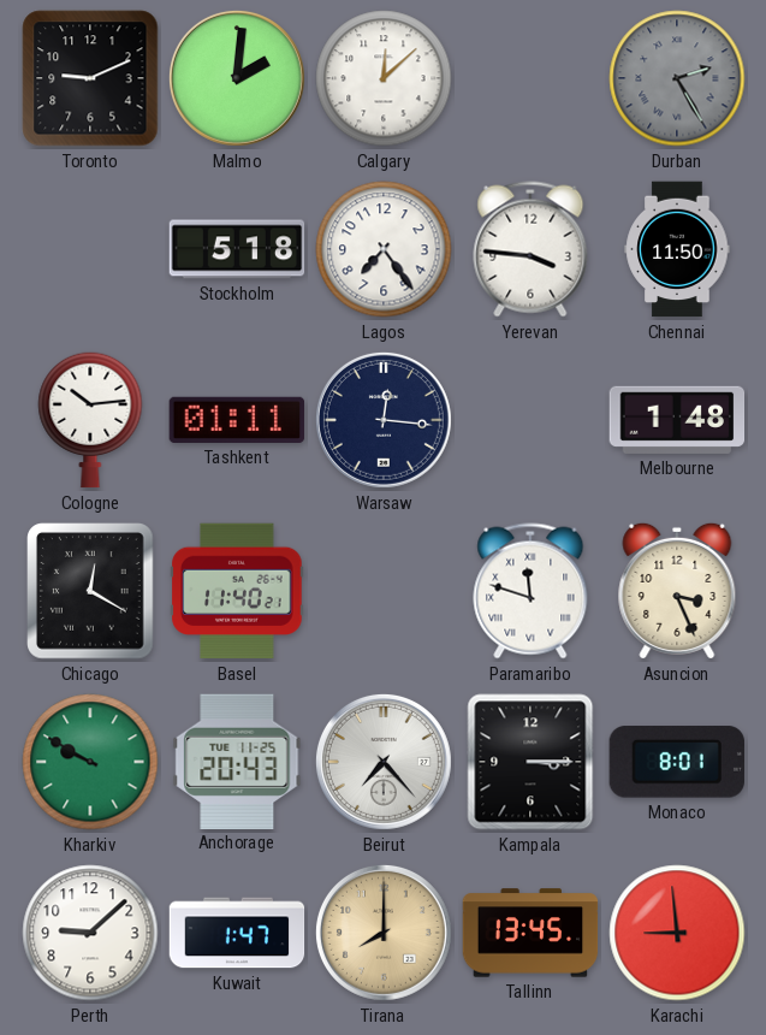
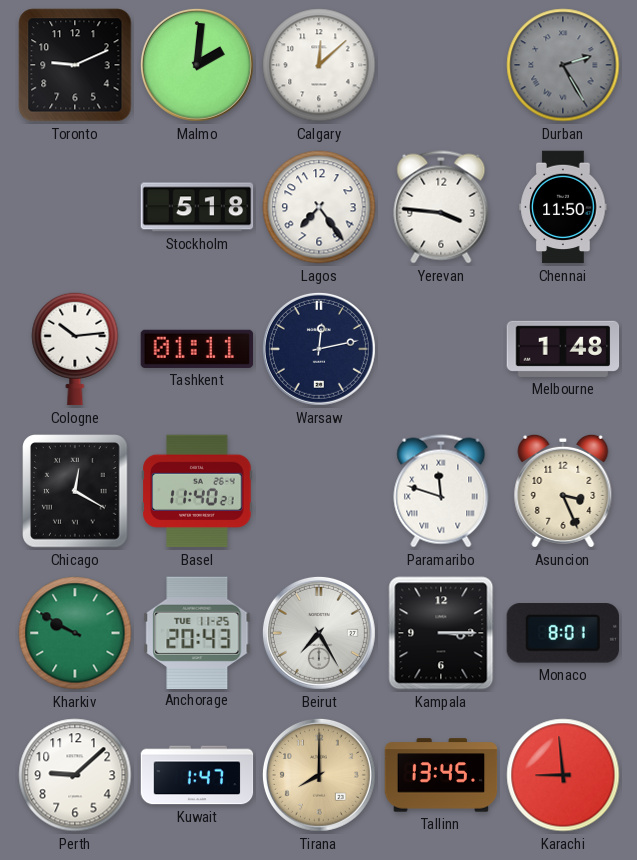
Warsaw: 12:16 -> 12:13 (319, 349)
Beirut: 7:23 -> 7:25 (319, 633)
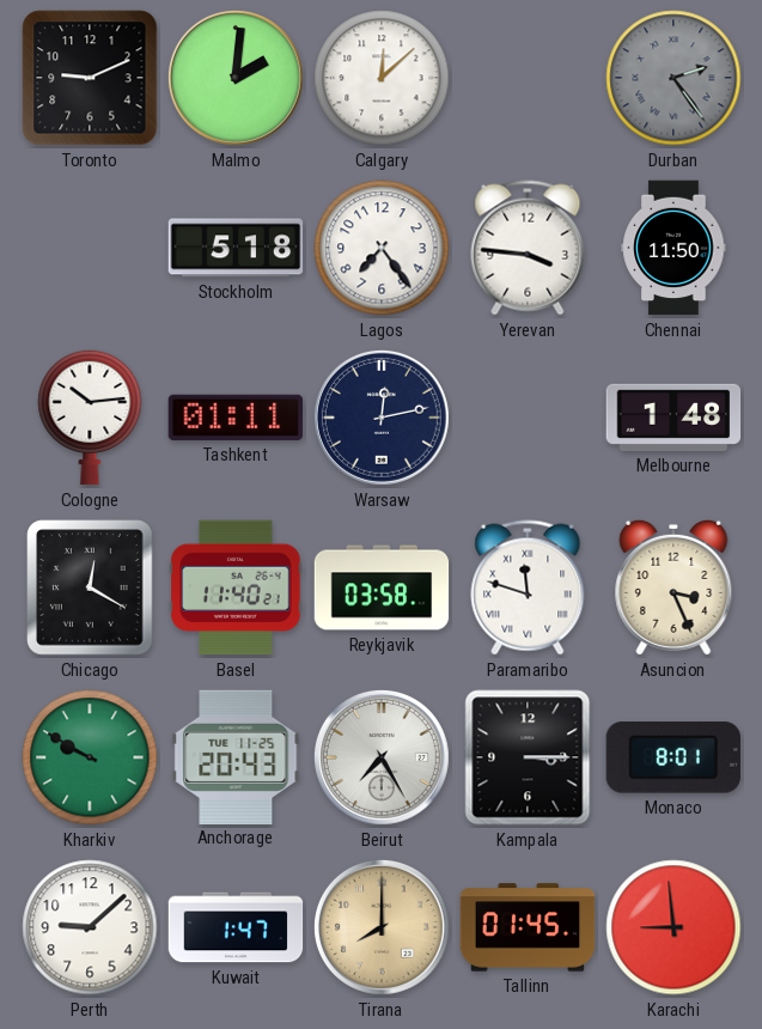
Durban: 2:25 -> 2:24 (673, 78)
Reykjavik: none -> 03:58 (382, 587)
Tallinn: 13:45 -> 01:45 (528, 927)
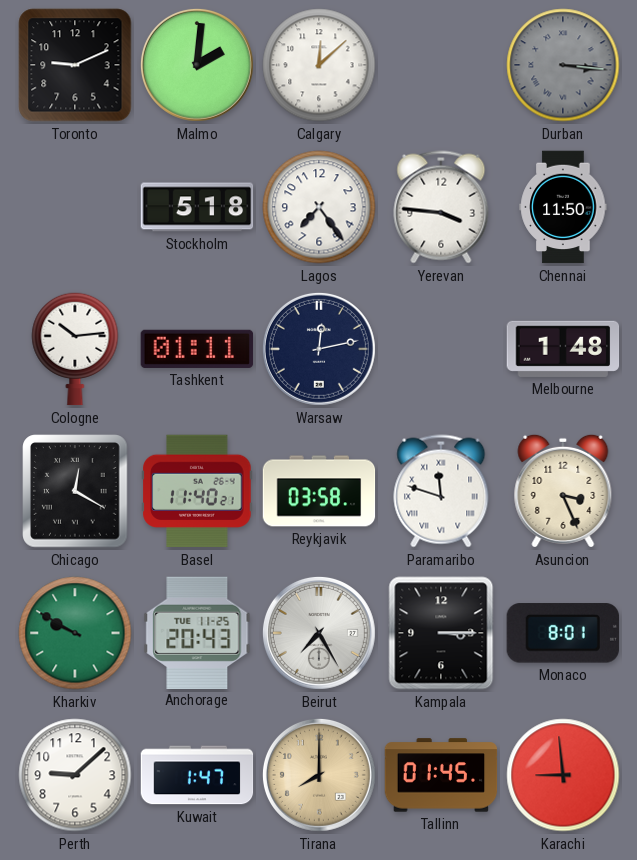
Durban: 2:24 -> 3:16 (563, 65)
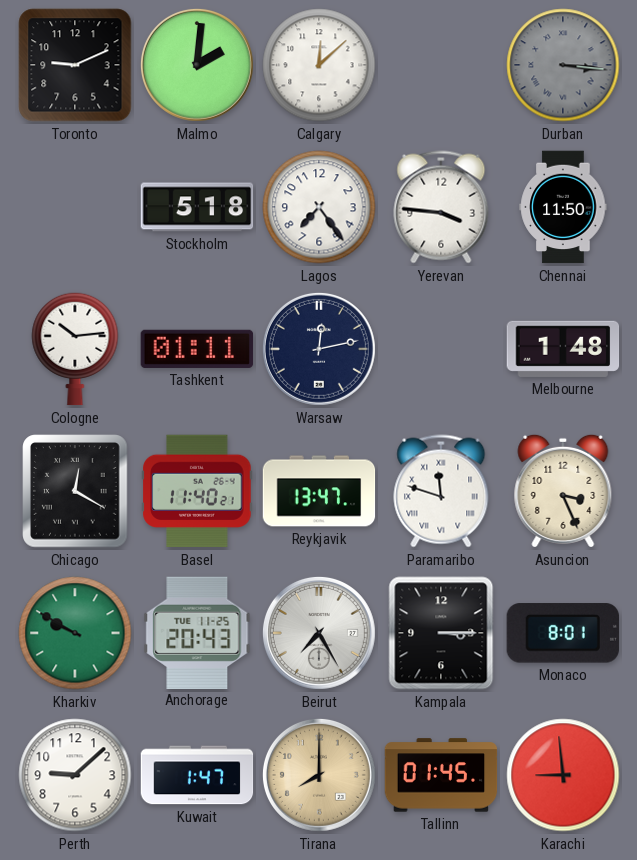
Reykjavik: 03:58 -> 13:47 (319, 491)
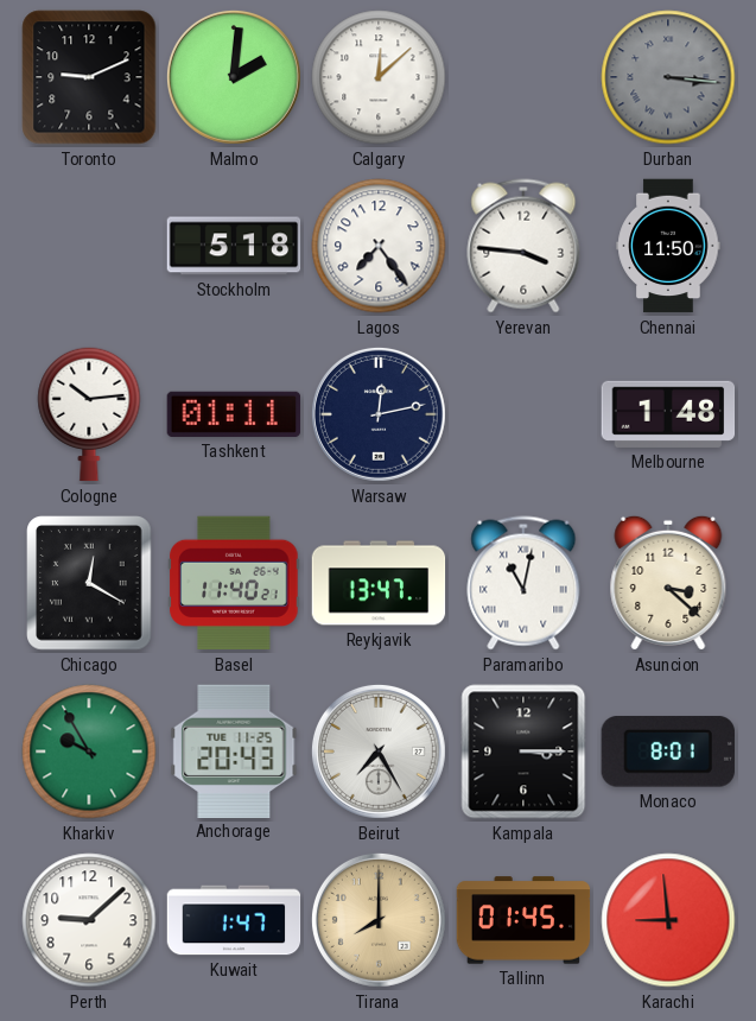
Paramaribo: 11:48 -> 11:02 (523, 583)
Asuncion: 3:26 -> 3:22 (668, 583)
Kharkiv: 9:50 -> 9:55 (89, 752)
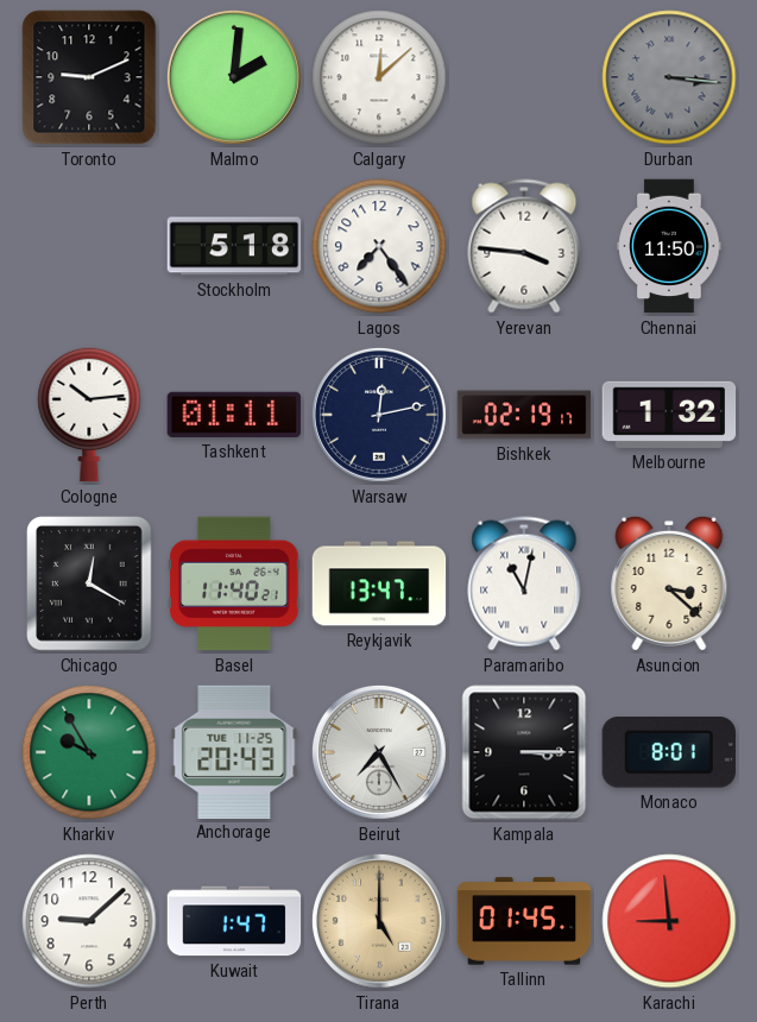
Bishkek: none -> 02:19 (524, 415)
Melbourne: 1:48 -> 1:32 (669, 415)
Tirana: 8:00 -> 5:00 (379, 921)
